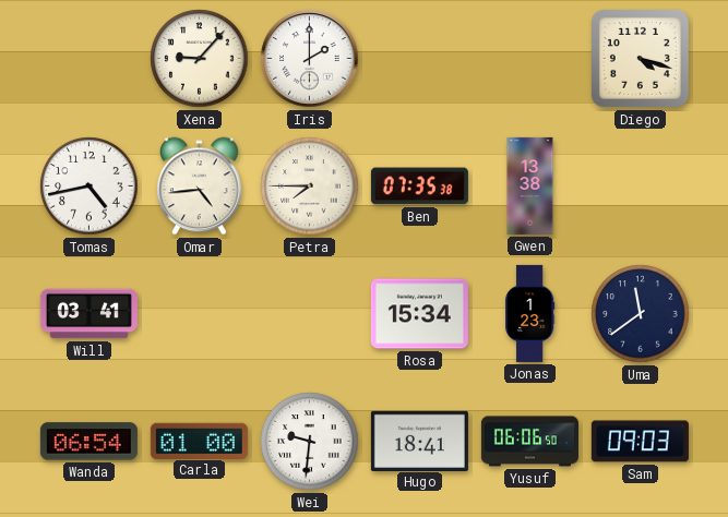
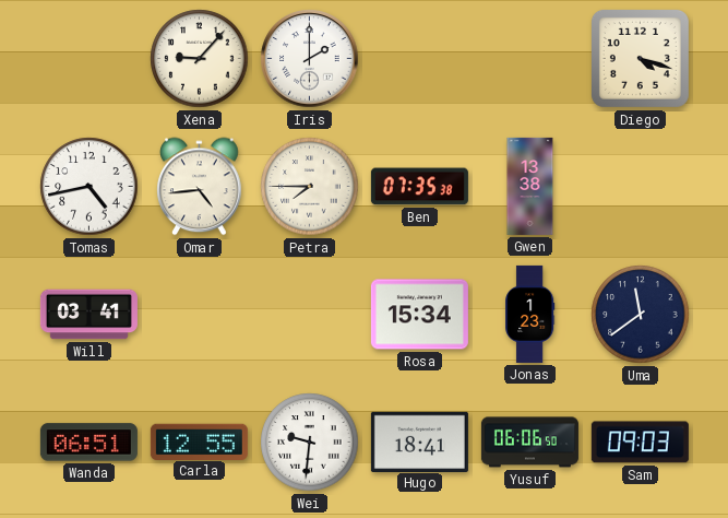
Wanda: 06:54 -> 06:51 (88, 443)
Carla: 01:00 -> 12:55 (199, 442)
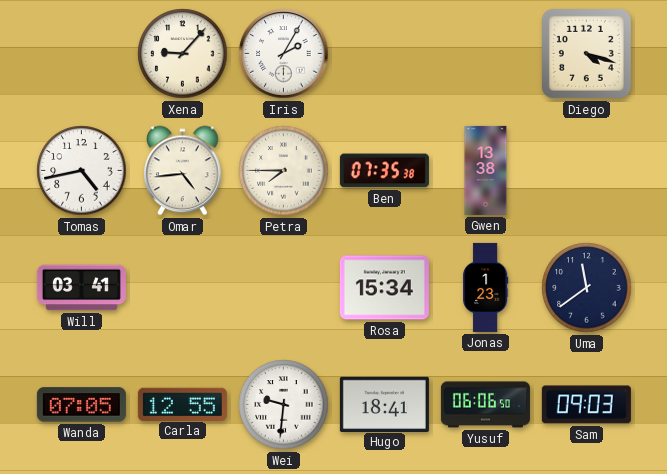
Iris: 2:00 -> 2:05 (284, 54)
Wanda: 06:51 -> 07:05 (81, 405)
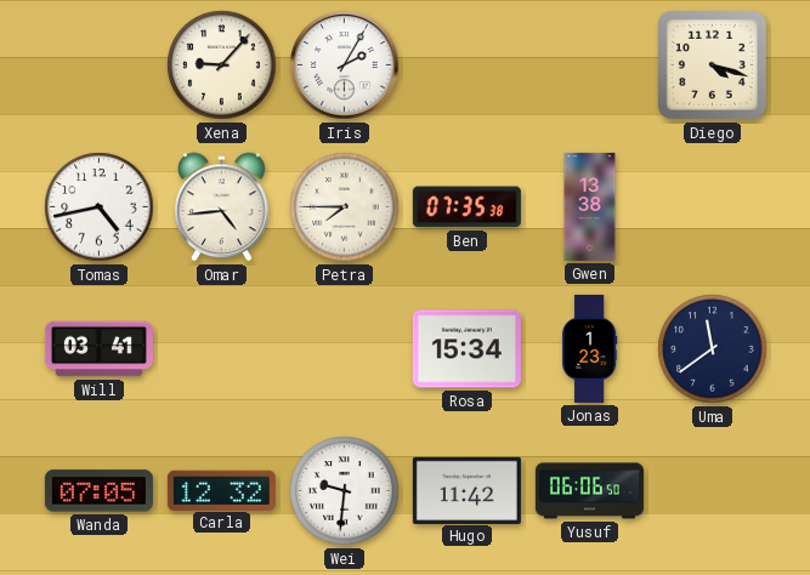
Carla: 12:55 -> 12:32 (221, 490)
Hugo: 18:41 -> 11:42 (466, 490)
Sam: 09:03 -> none (586, 405)
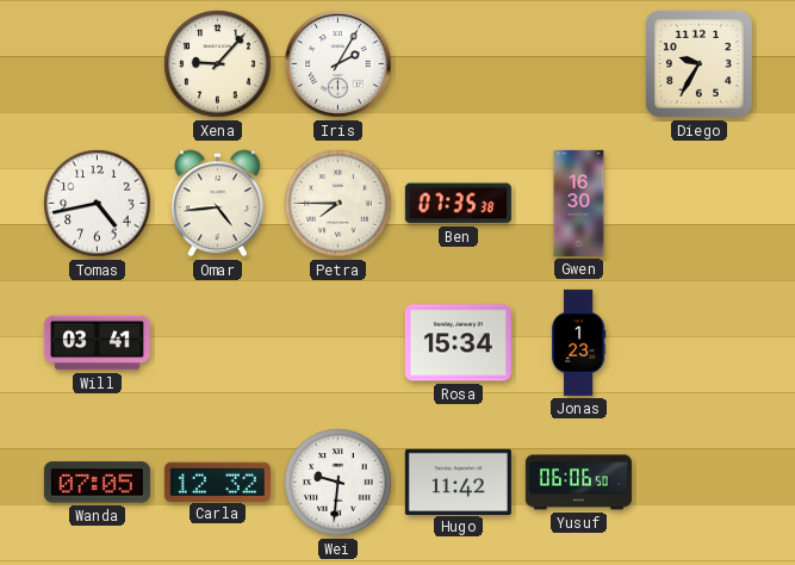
Diego: 4:18 -> 9:35 (698, 63)
Gwen: 13:38 -> 16:30 (579, 203)
Uma: 11:39 -> none (713, 349)
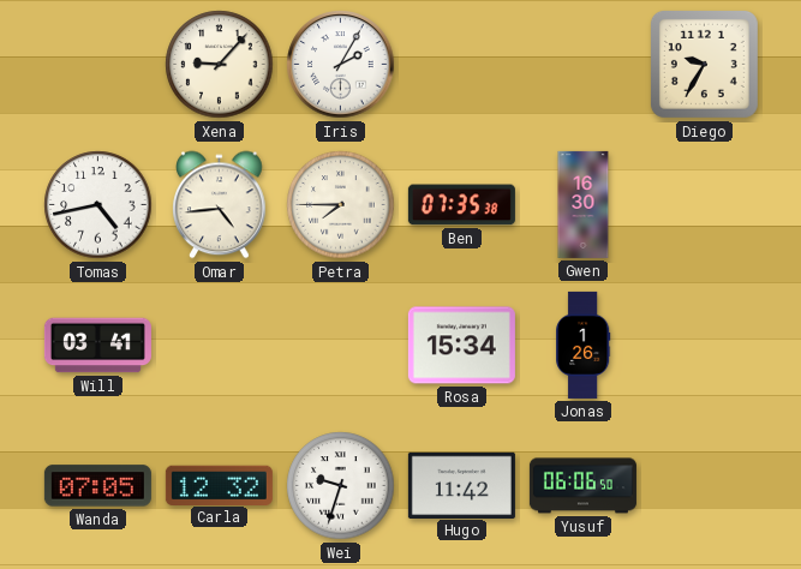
Jonas: 1:23 -> 1:26 (584, 345)
Wei: 9:31 -> 9:33 (341, 486)
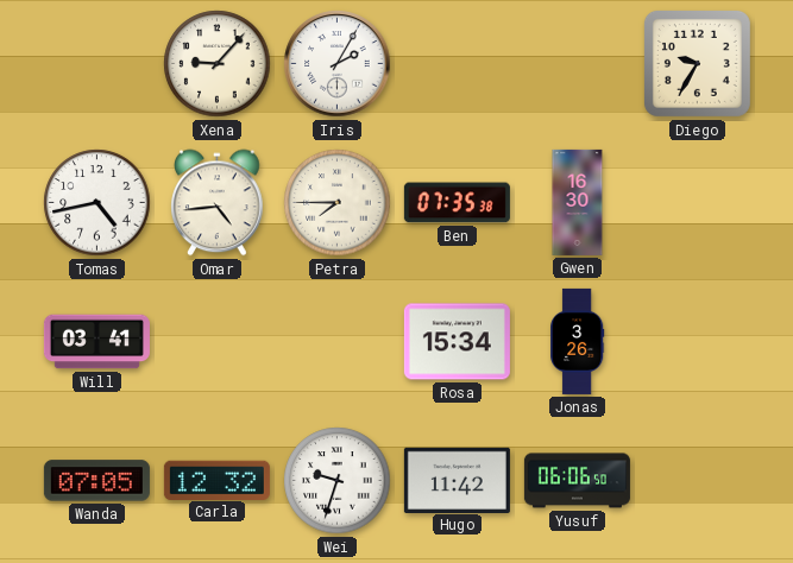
Jonas: 1:26 -> 3:26 (578, 341)
